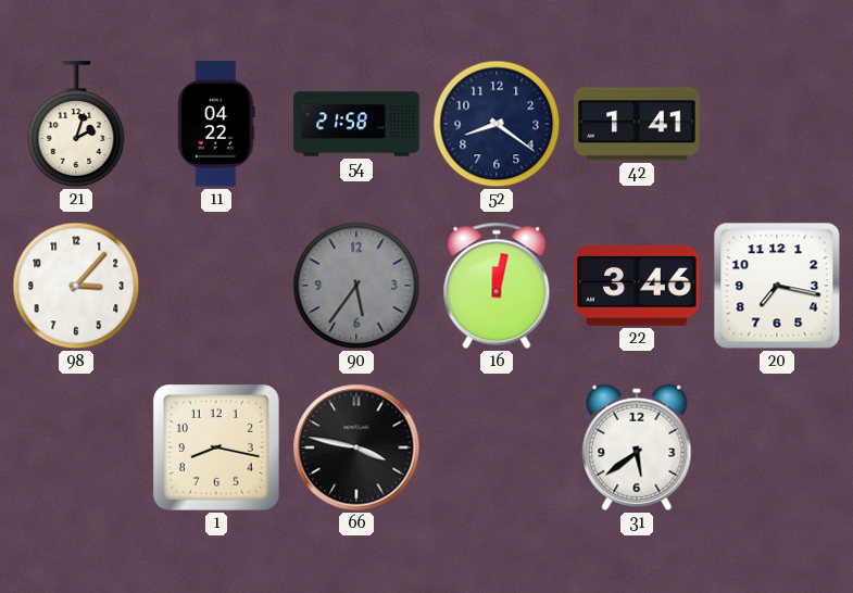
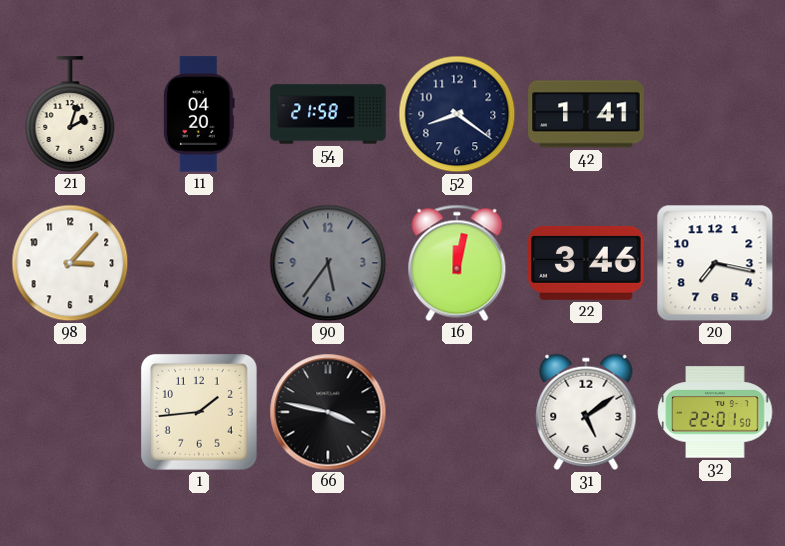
11: 04:22 -> 04:20 (199, 114)
1: 8:17 -> 1:44 (199, 412)
31: 5:39 -> 5:09 (586, 412)
32: none -> 22:01 (715, 412)
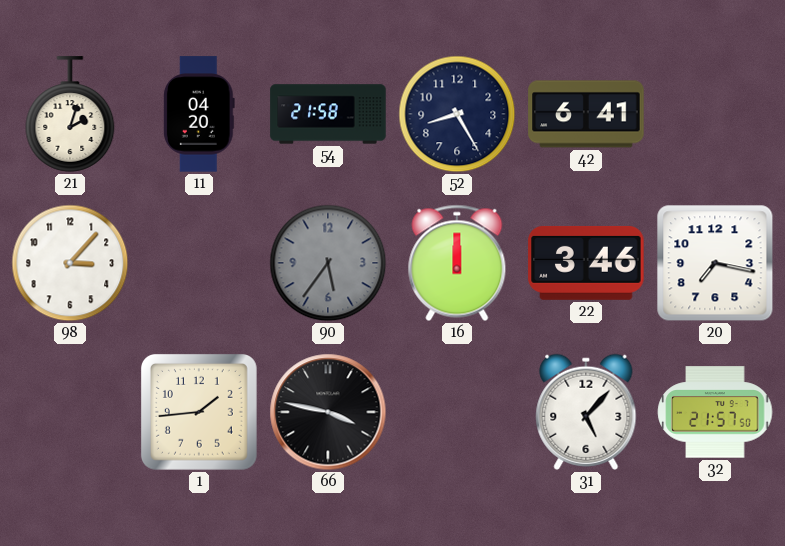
52: 8:21 -> 8:25 (457, 114)
42: 1:41 -> 6:41 (586, 114)
16: 12:02 -> 12:00 (457, 263)
31: 5:09 -> 5:07 (586, 412)
32: 22:01 -> 21:57 (715, 412)
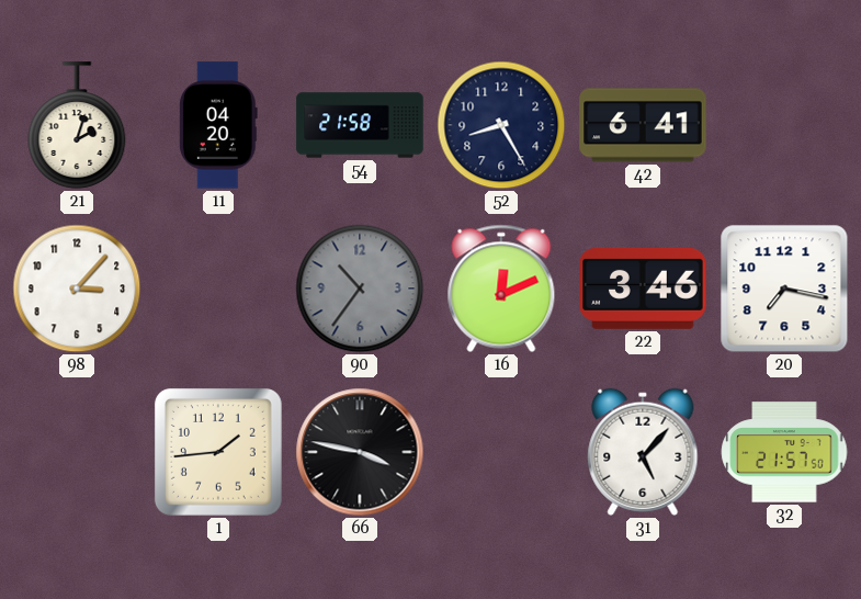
90: 5:36 -> 10:36 (360, 289)
16: 12:00 -> 12:11 (501, 289)
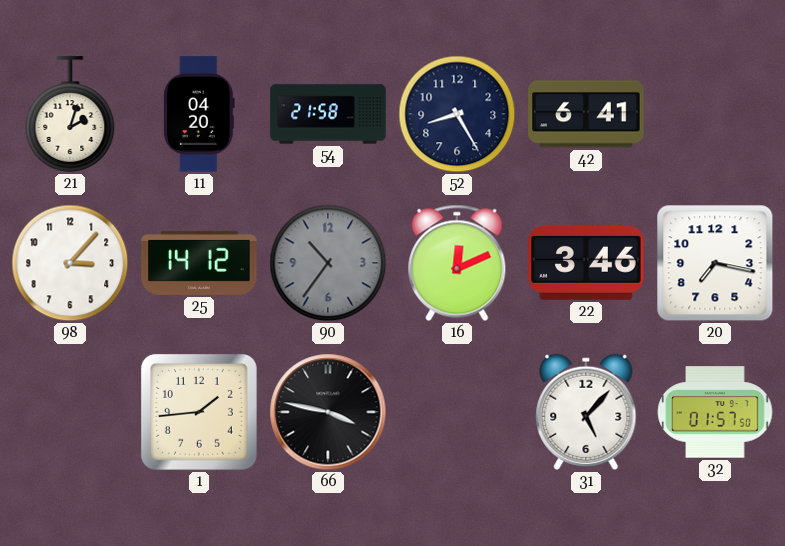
25: none -> 14:12 (199, 263)
32: 21:57 -> 01:57 (715, 412)
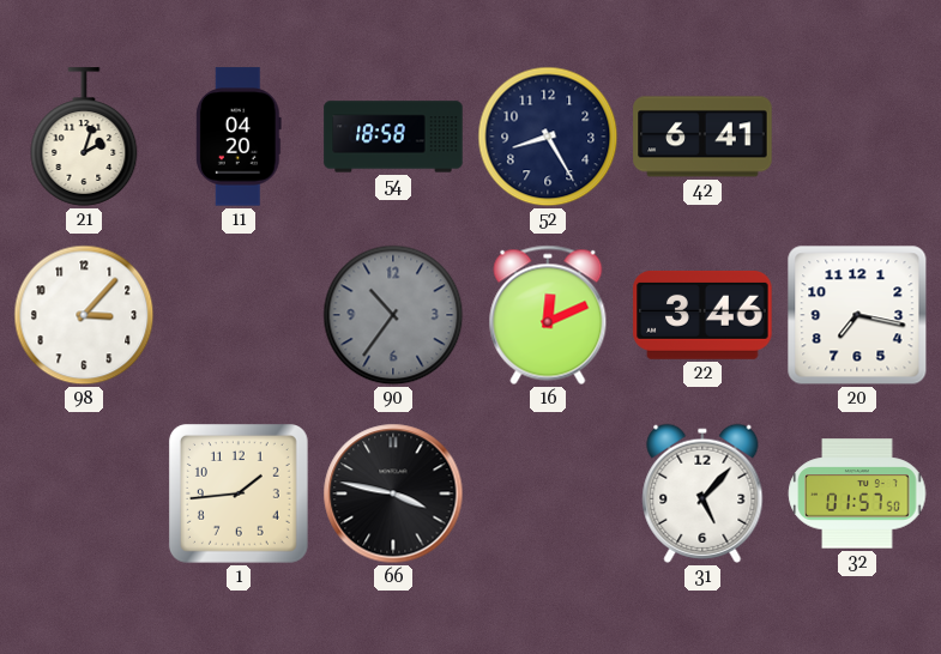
54: 21:58 -> 18:58 (393, 137)
25: 14:12 -> none (199, 263)
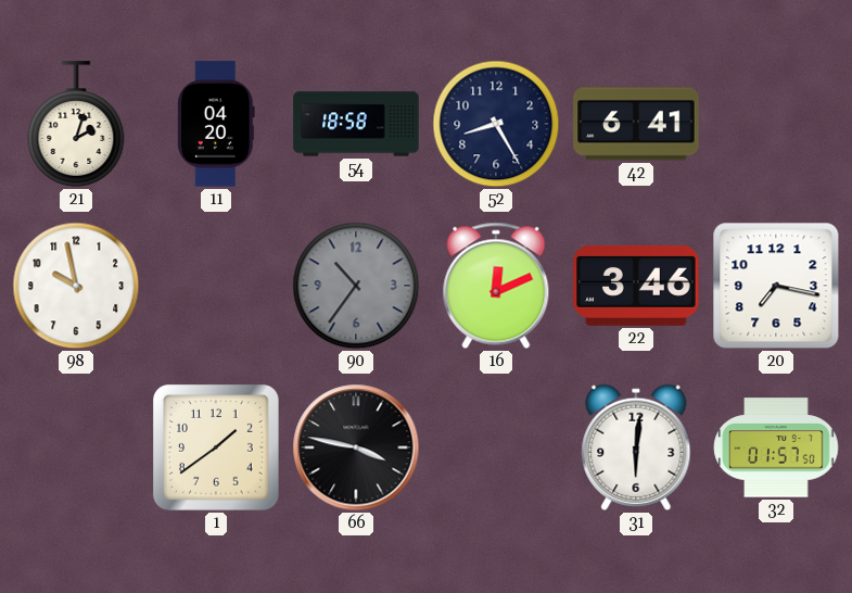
98: 3:07 -> 9:58 (76, 286)
1: 1:44 -> 1:39 (216, 447)
31: 5:07 -> 6:01 (636, 447)
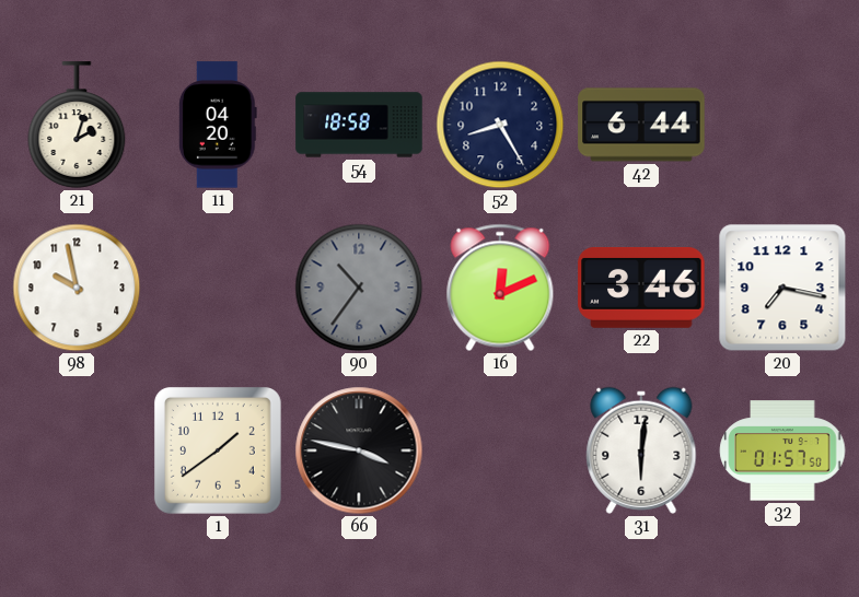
42: 6:41 -> 6:44 (641, 125)
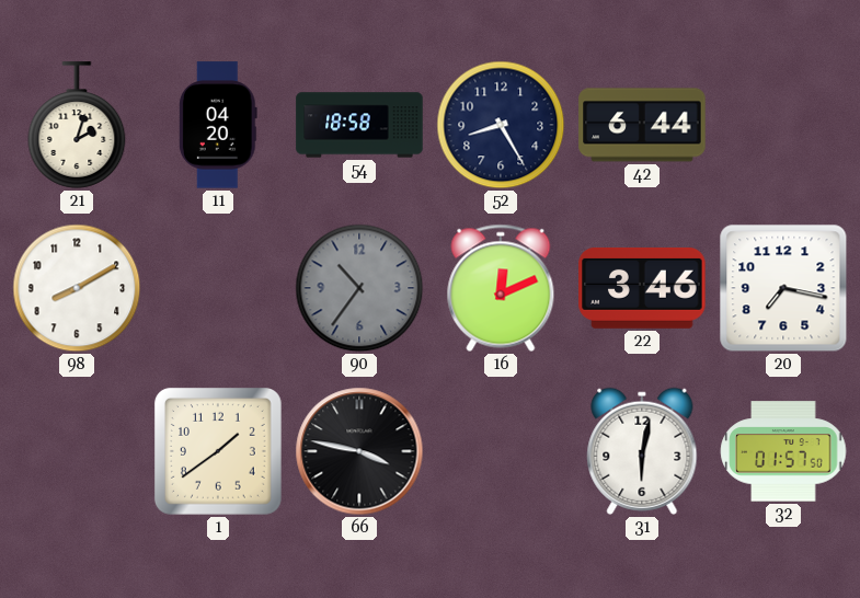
98: 9:58 -> 8:10 (77, 288)
31: 6:01 -> 6:02 (642, 451)
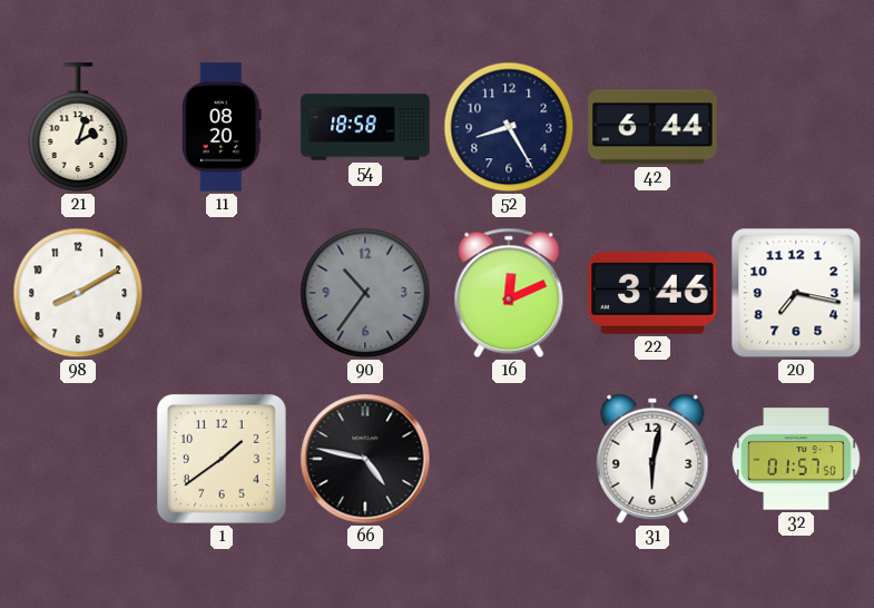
11: 04:20 -> 08:20 (222, 127)
66: 3:47 -> 4:47 (365, 459)
